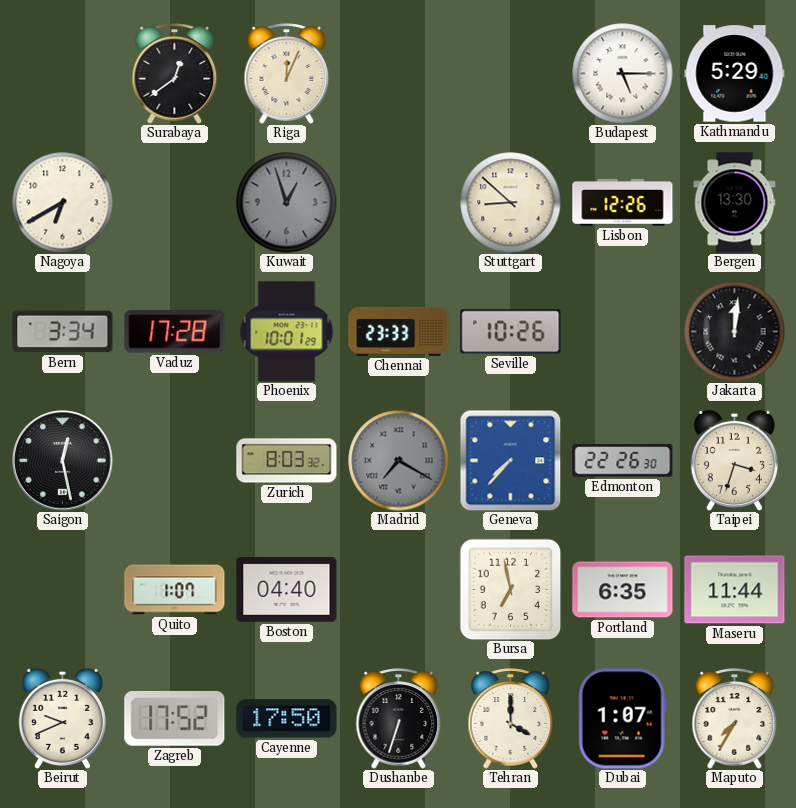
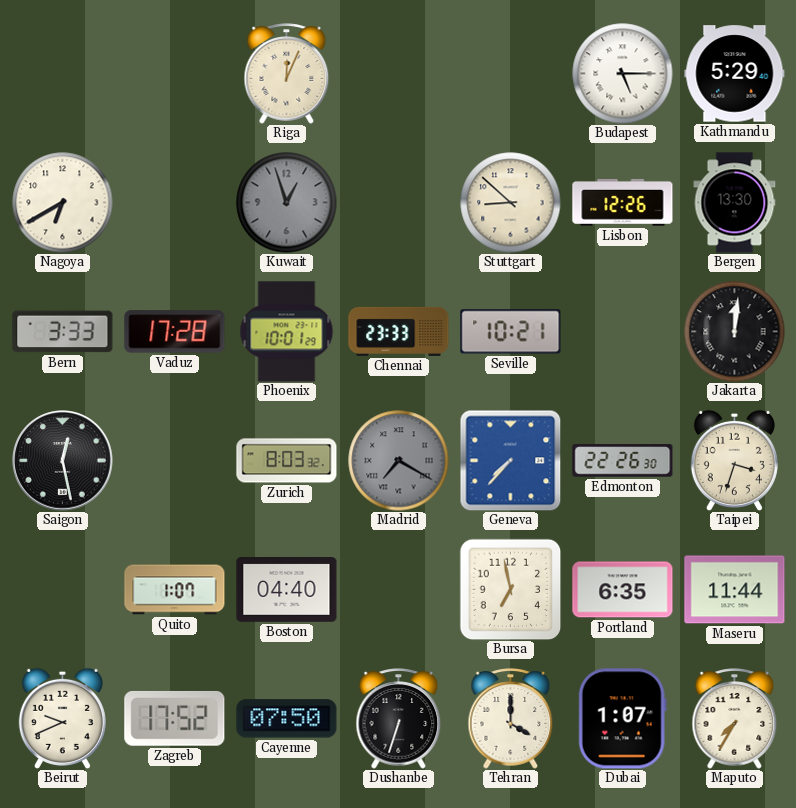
Surabaya: 12:39 -> none (175, 74)
Bern: 3:34 -> 3:33 (63, 332)
Seville: 10:26 -> 10:21 (511, 332)
Cayenne: 17:50 -> 07:50 (287, 719)
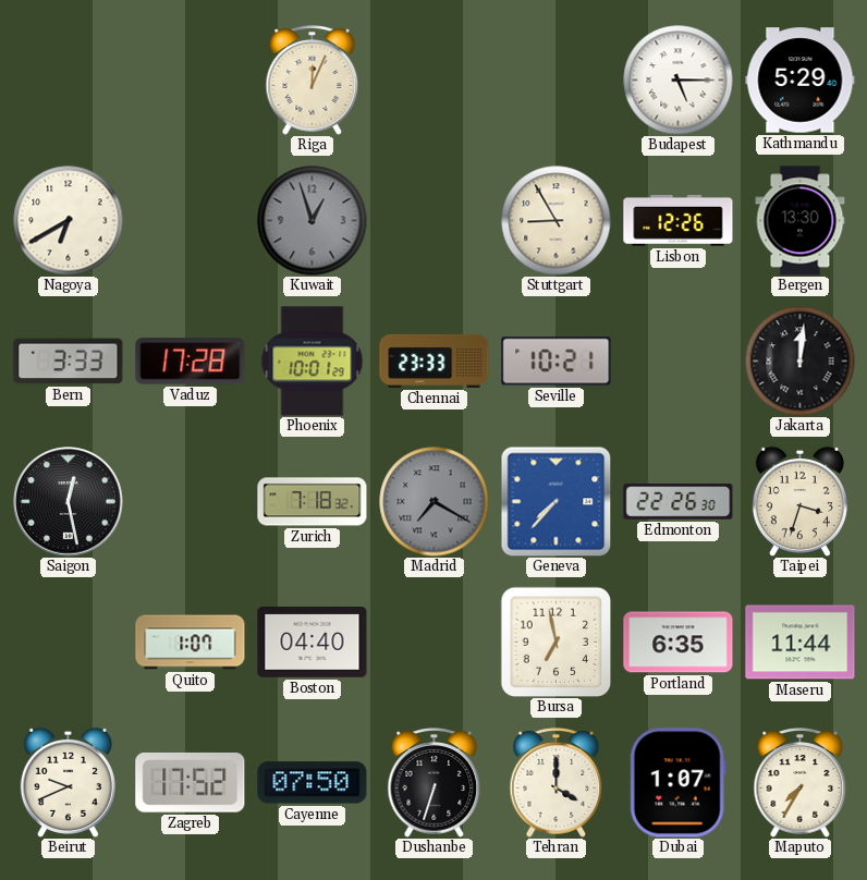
Stuttgart: 8:52 -> 8:55 (557, 221)
Zurich: 8:03 -> 7:18 (313, 502)
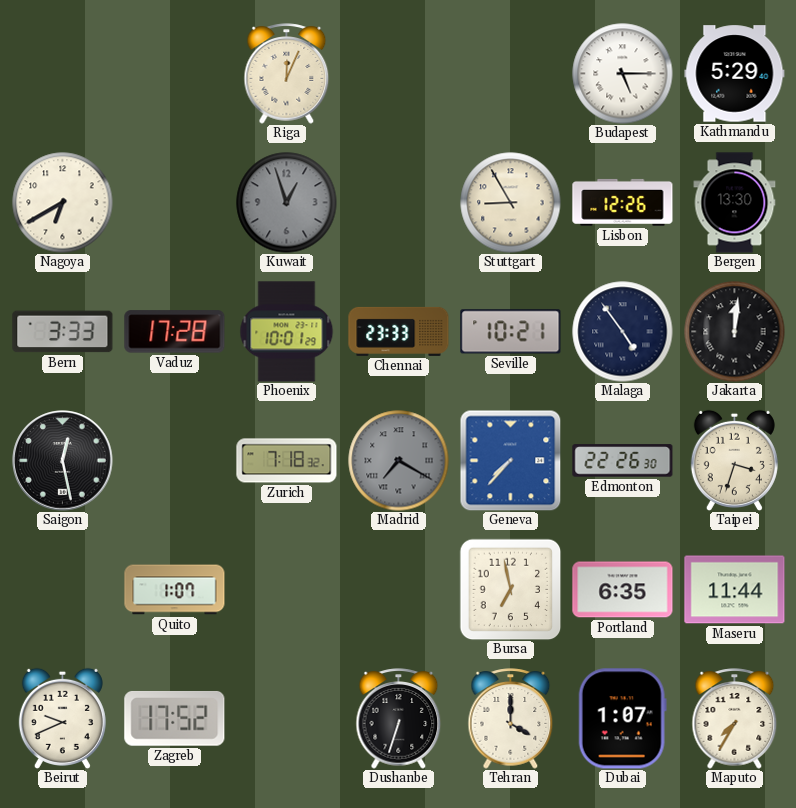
Malaga: none -> 4:54 (623, 332)
Boston: 04:40 -> none (313, 643)
Cayenne: 07:50 -> none (313, 783)
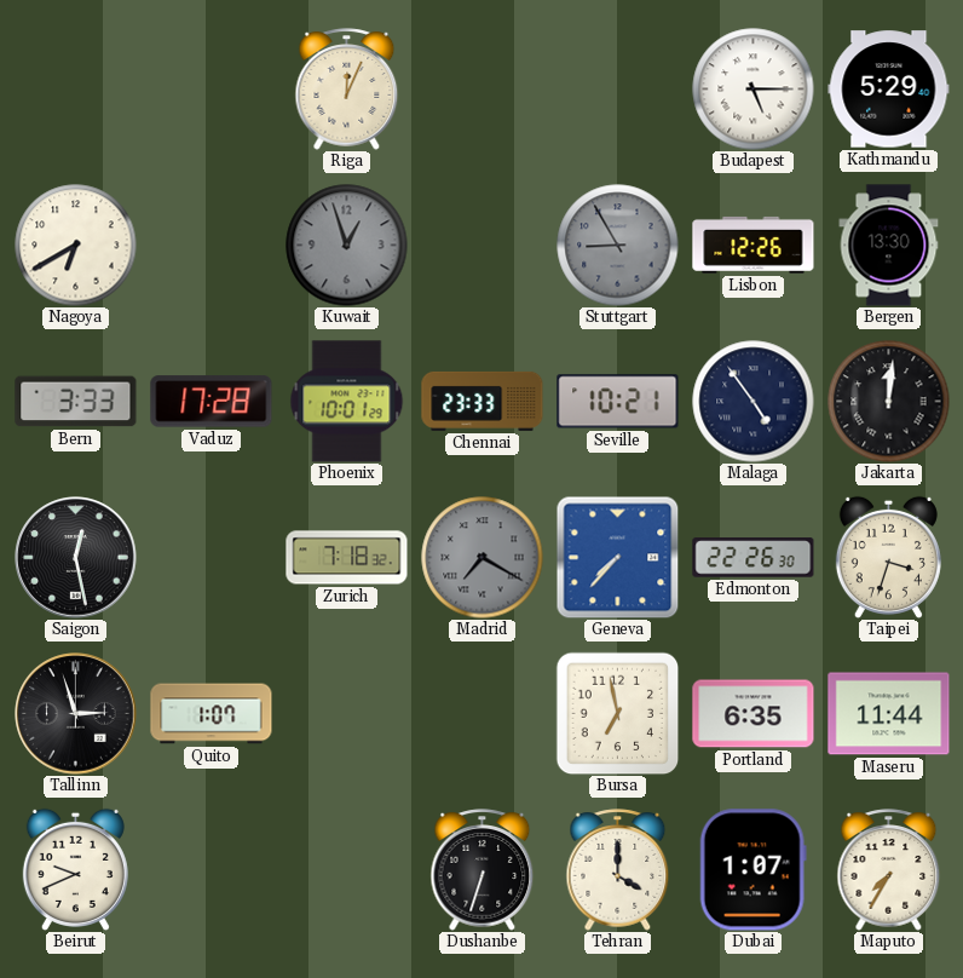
Stuttgart dial: cream -> grey (618, 246)
Tallinn: none -> 2:57 (76, 714)
Zagreb: 17:52 -> none (175, 718)
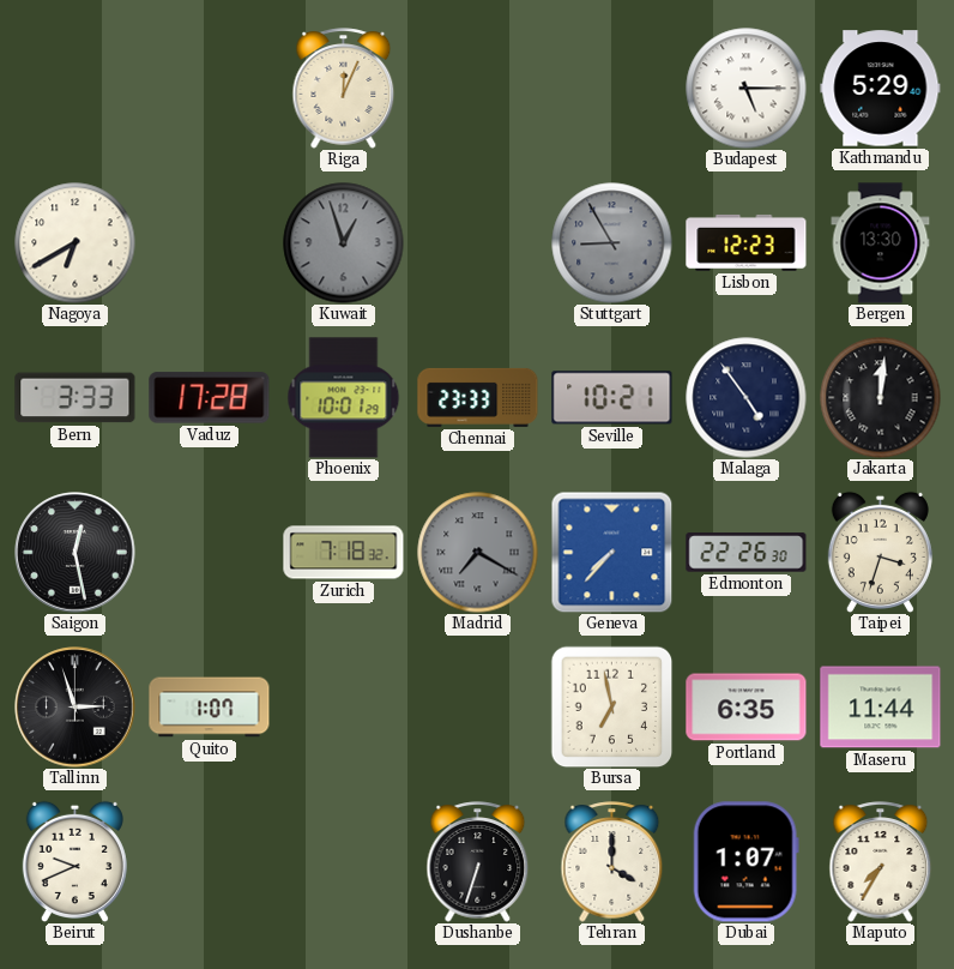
Lisbon: 12:26 -> 12:23 (747, 242)
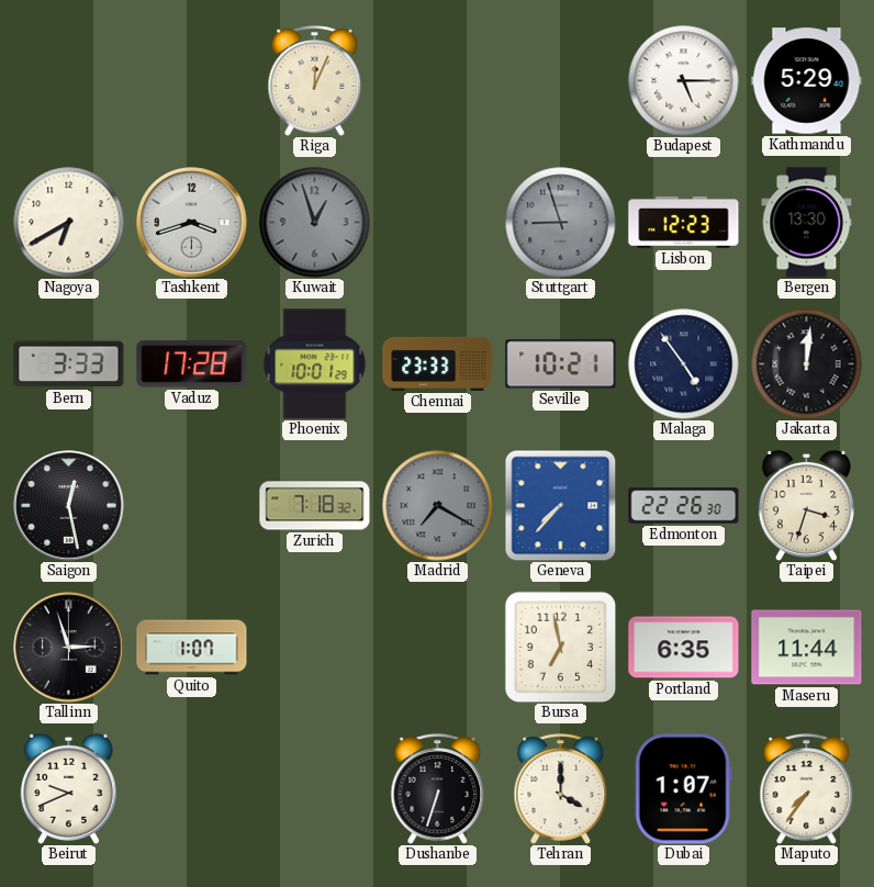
Tashkent: none -> 3:42 (192, 223)
Stuttgart: 8:55 -> 8:57 (561, 223)
Maputo: 7:35 -> 7:36 (807, 789)
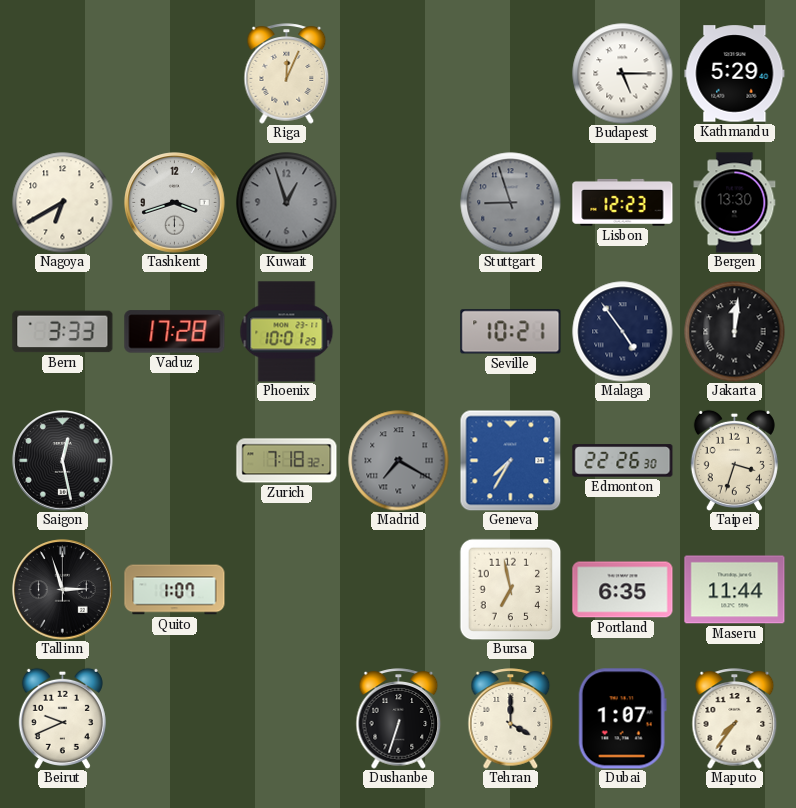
Chennai: 23:33 -> none (438, 363)
Geneva: 7:37 -> 7:35 (510, 460)
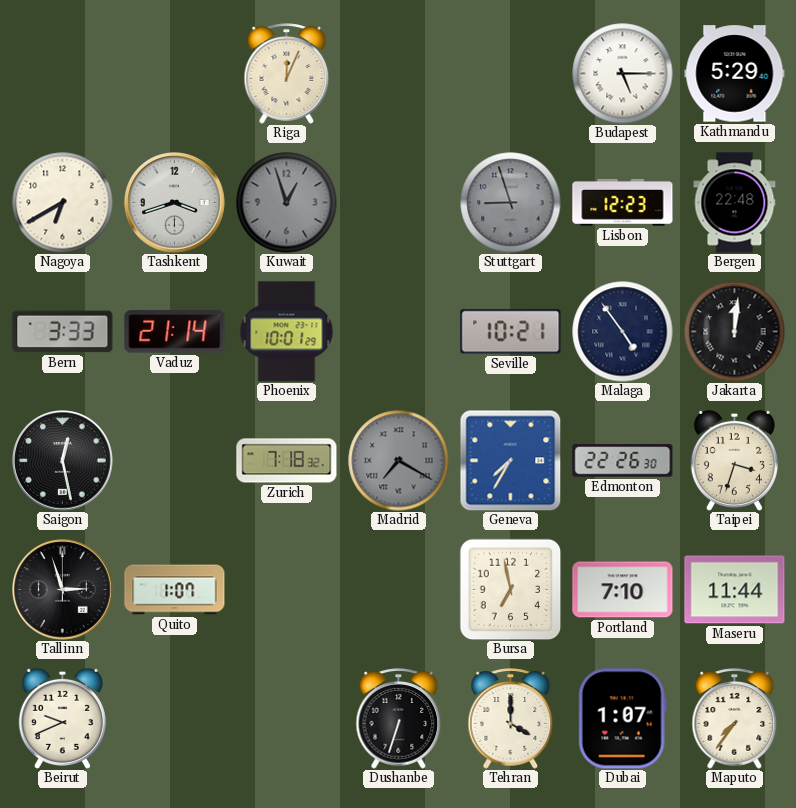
Bergen: 13:30 -> 22:48 (735, 203)
Vaduz: 17:28 -> 21:14 (175, 332)
Portland: 6:35 -> 7:10 (623, 590)
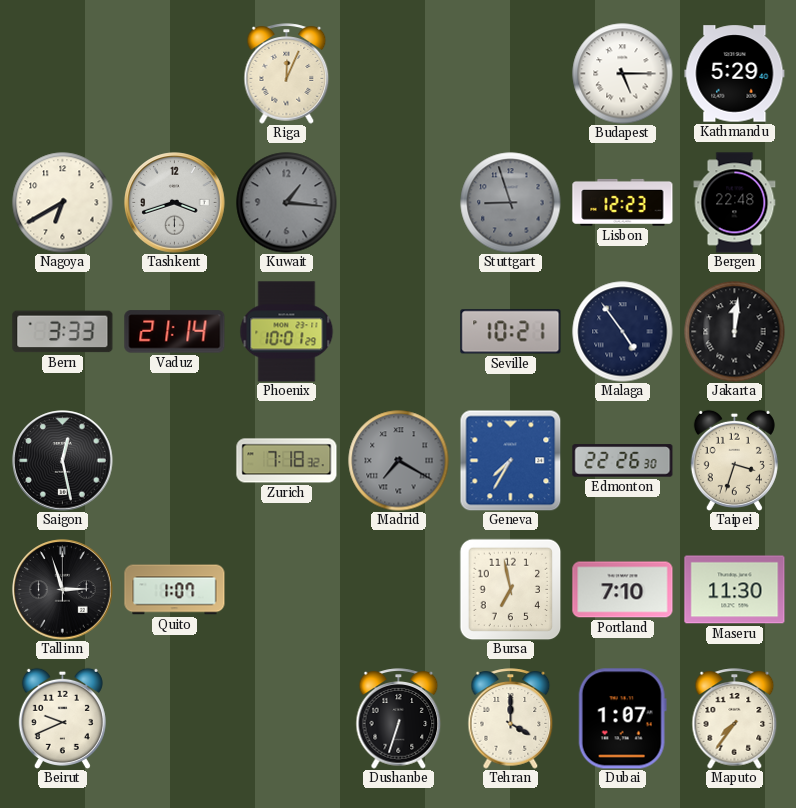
Kuwait: 12:57 -> 1:16 (287, 203)
Maseru: 11:44 -> 11:30 (735, 590)
